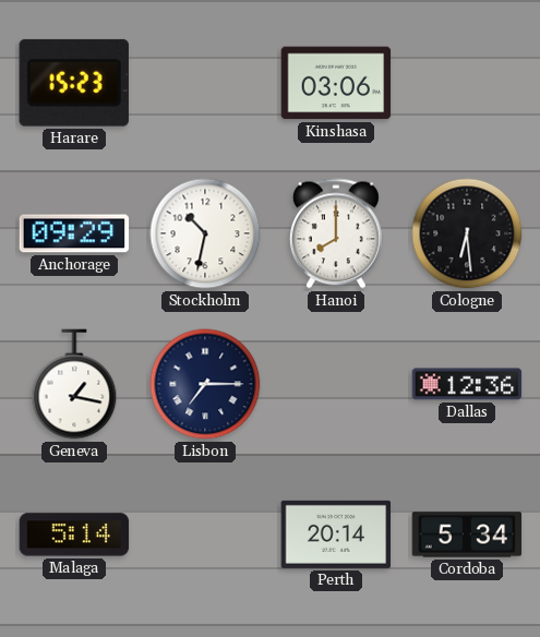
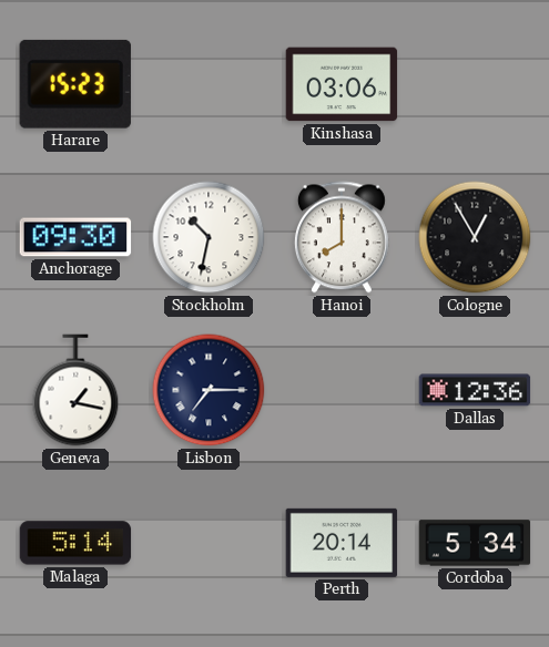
Anchorage: 09:29 -> 09:30 (75, 237)
Cologne: 6:29 -> 12:55 (475, 237)
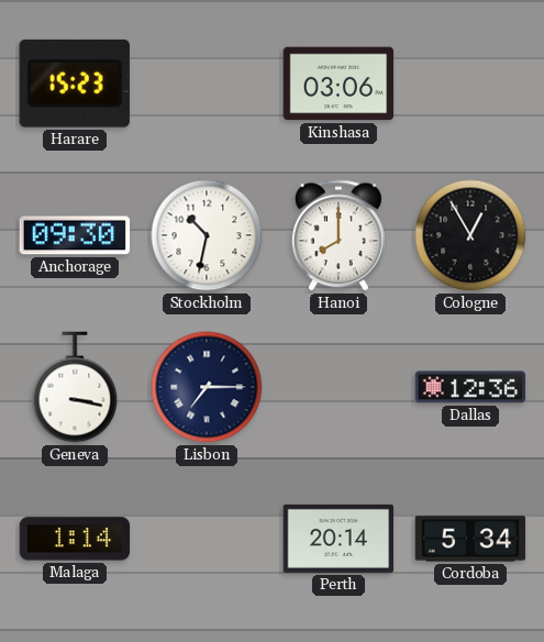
Geneva: 1:17 -> 3:17 (75, 387)
Malaga: 5:14 -> 1:14 (75, 539)
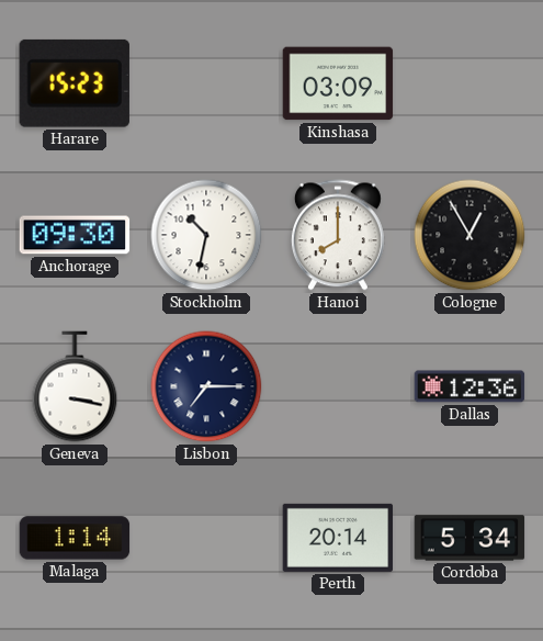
Kinshasa: 03:06 -> 03:09 (338, 83)
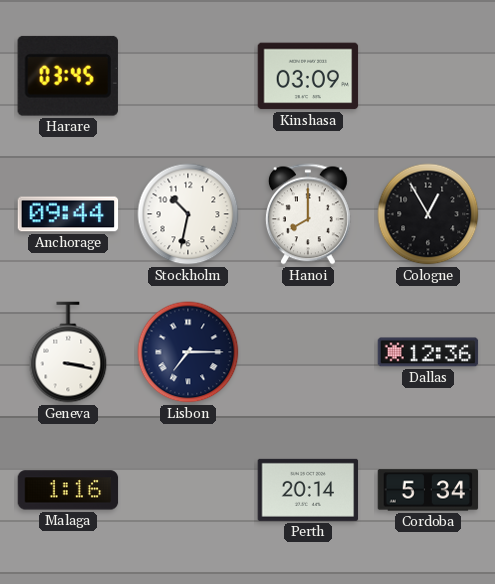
Harare: 15:23 -> 03:45 (68, 76)
Anchorage: 09:30 -> 09:44 (68, 214)
Malaga: 1:14 -> 1:16 (68, 490)
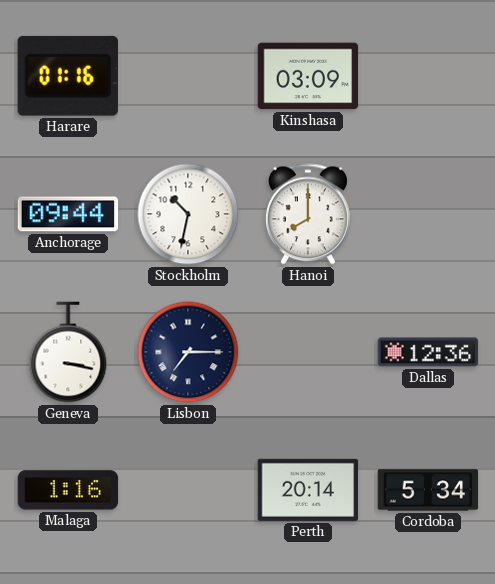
Harare: 03:45 -> 01:16 (68, 76)
Cologne: 12:55 -> none (428, 214)
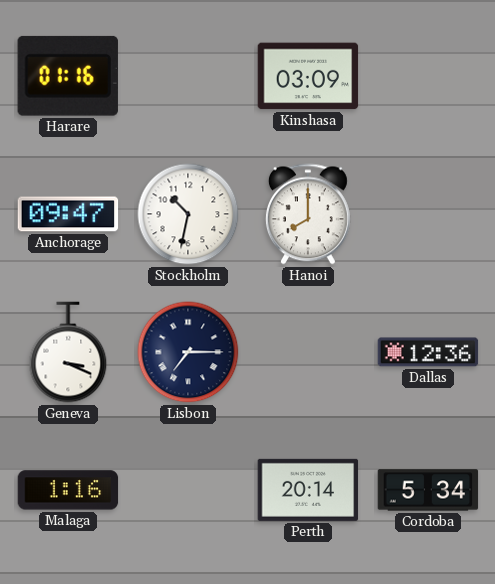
Anchorage: 09:44 -> 09:47 (68, 214)
Geneva: 3:17 -> 3:19 (68, 352)
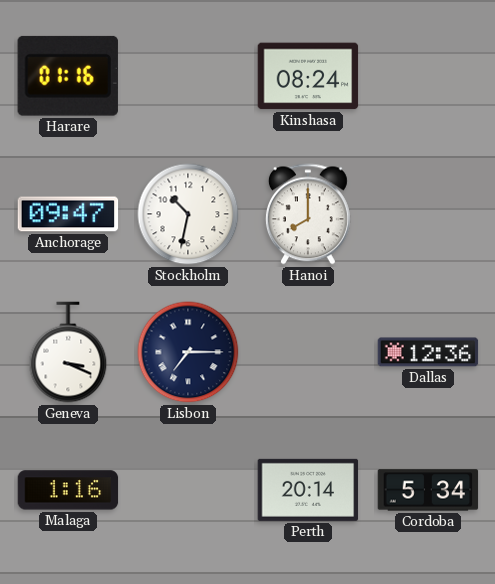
Kinshasa: 03:09 -> 08:24 (308, 76)
